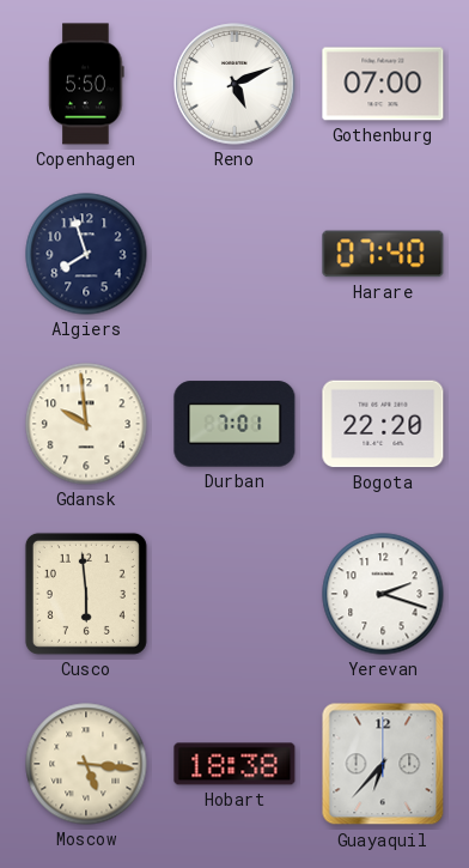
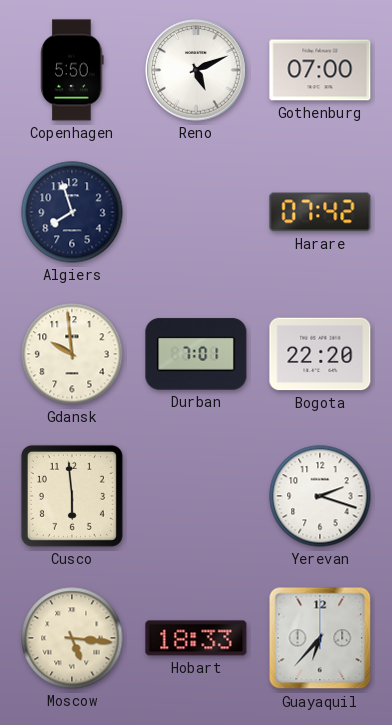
Harare: 07:40 -> 07:42 (320, 212)
Hobart: 18:38 -> 18:33 (196, 638)
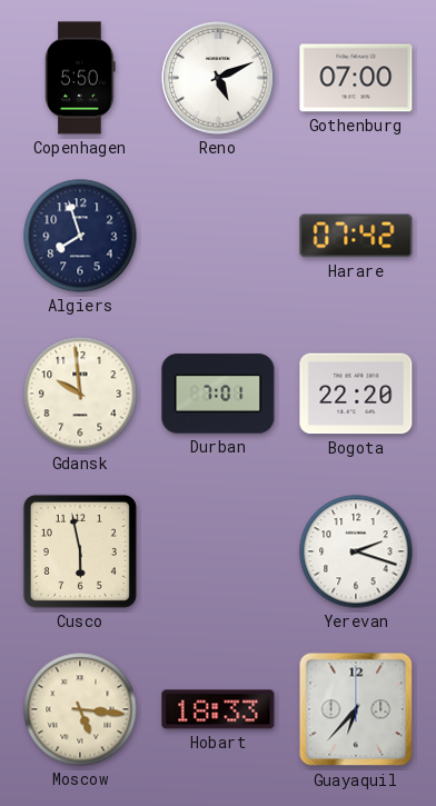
Cusco: 5:59 -> 5:58 (80, 551)
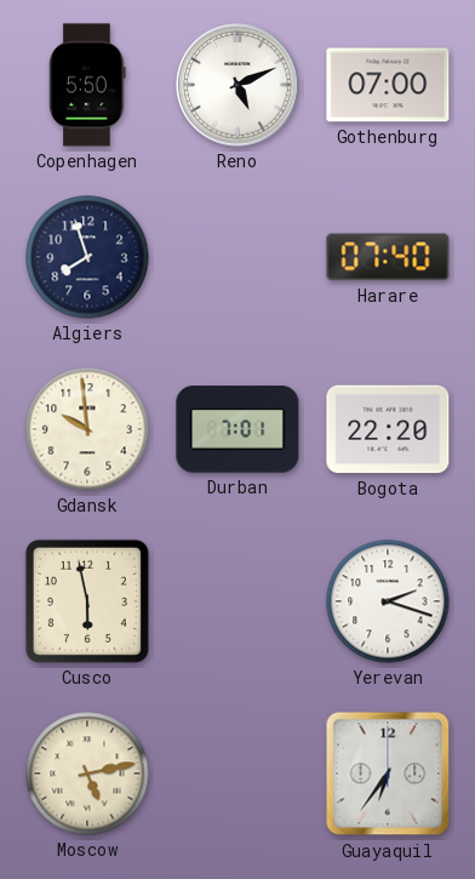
Harare: 07:42 -> 07:40 (388, 257)
Moscow: 5:16 -> 5:13 (87, 774)
Hobart: 18:33 -> none (218, 709)
Guayaquil: 6:37 -> 6:36 (388, 774)
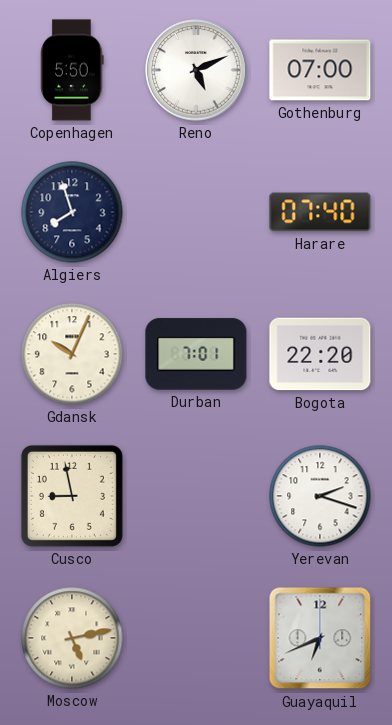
Gdansk: 9:59 -> 10:04 (72, 354)
Cusco: 5:58 -> 8:58 (72, 496)
Guayaquil: 6:36 -> 6:41 (320, 638)
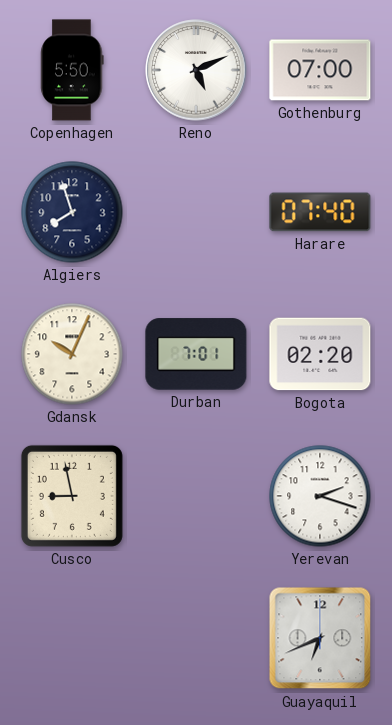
Bogota: 22:20 -> 02:20 (320, 354)
Moscow: 5:13 -> none (72, 638)
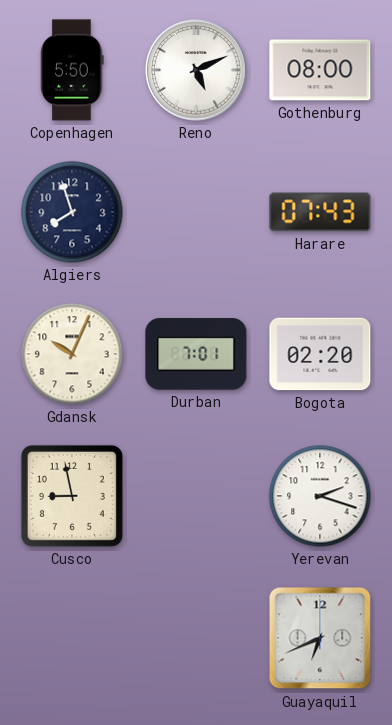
Gothenburg: 07:00 -> 08:00 (320, 70)
Harare: 07:40 -> 07:43 (320, 212)
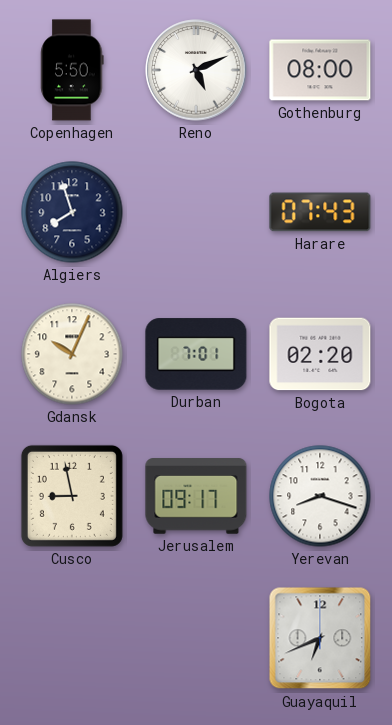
Jerusalem: none -> 09:17 (196, 496)
Yerevan: 2:18 -> 8:18 (320, 496)
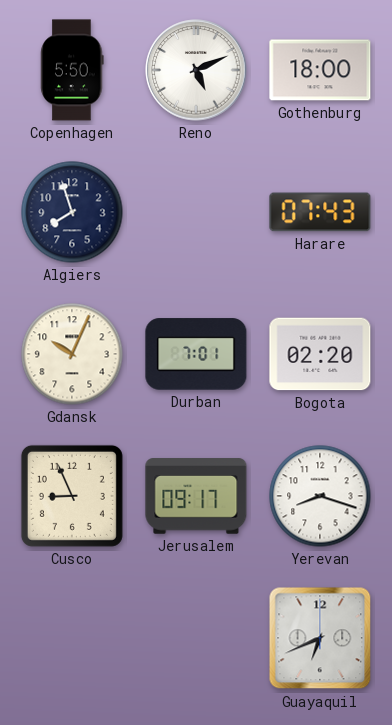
Gothenburg: 08:00 -> 18:00 (320, 70)
Cusco: 8:58 -> 8:56 (72, 496)
